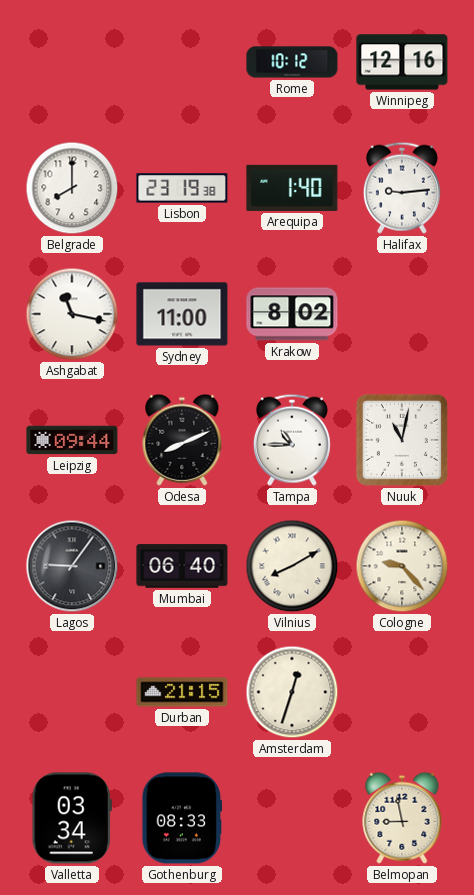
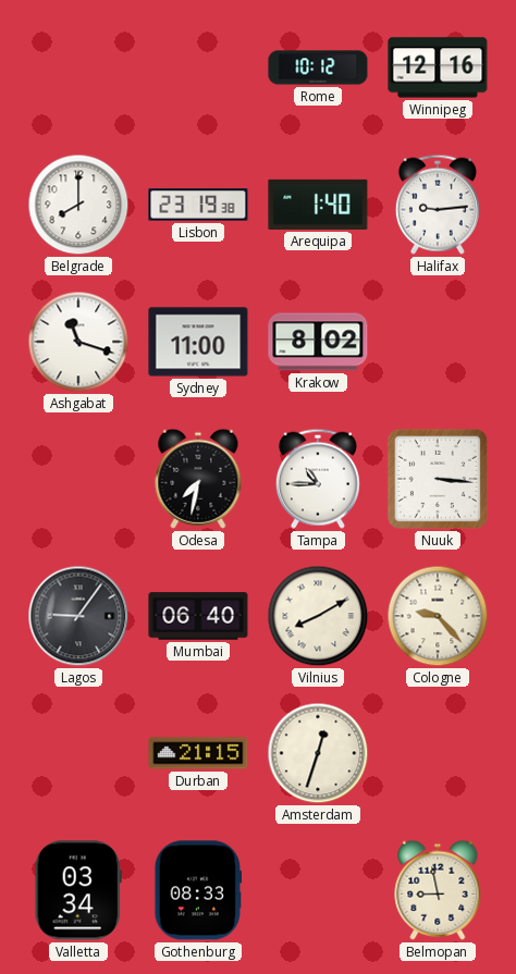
Ashgabat: 11:17 -> 11:18 (78, 342)
Leipzig: 09:44 -> none (72, 440)
Odesa: 8:11 -> 7:32 (198, 479)
Nuuk: 11:02 -> 3:16 (438, 479)
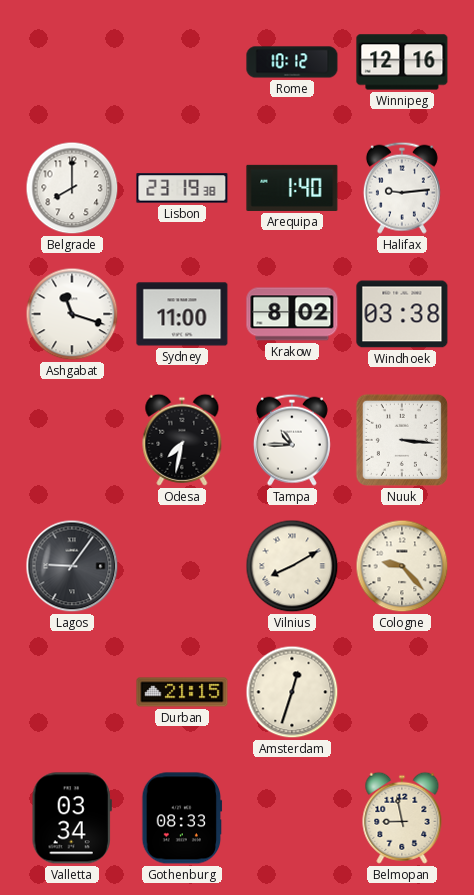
Windhoek: none -> 03:38 (402, 314)
Mumbai: 06:40 -> none (198, 616)
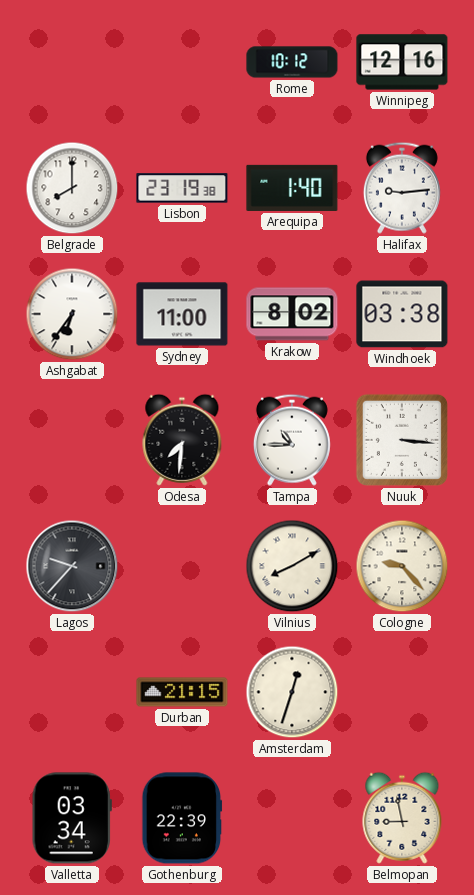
Ashgabat: 11:18 -> 6:36 (72, 314)
Odesa: 7:32 -> 7:31 (182, 440)
Lagos: 9:06 -> 9:37 (72, 566)
Gothenburg: 08:33 -> 22:39 (182, 818)
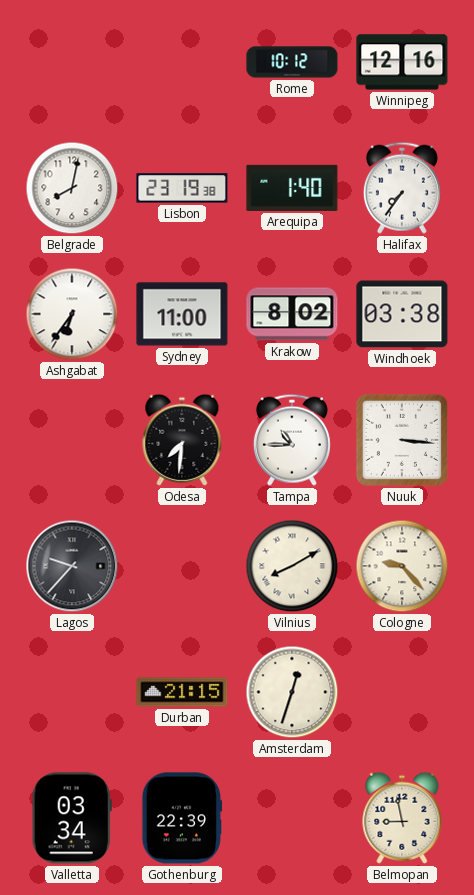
Belgrade: 8:00 -> 8:02 (72, 188)
Halifax: 9:14 -> 7:36 (402, 188)
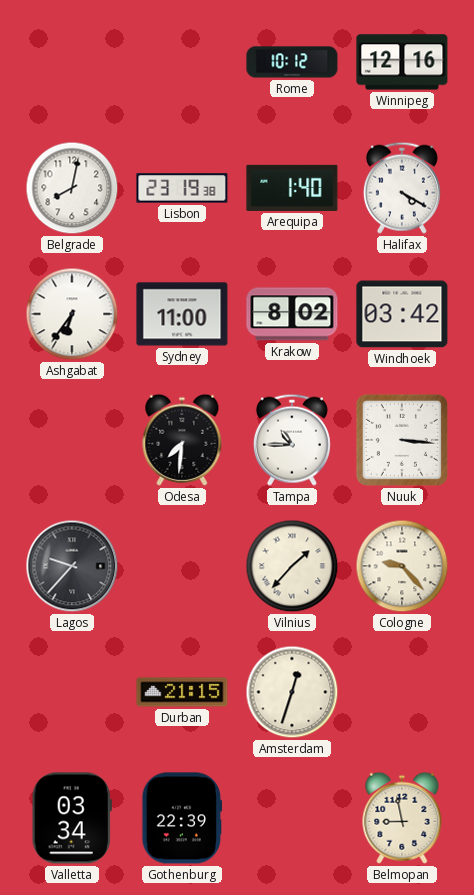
Halifax: 7:36 -> 4:20 (402, 188)
Windhoek: 03:38 -> 03:42 (402, 314)
Vilnius: 8:10 -> 1:37 (292, 566)
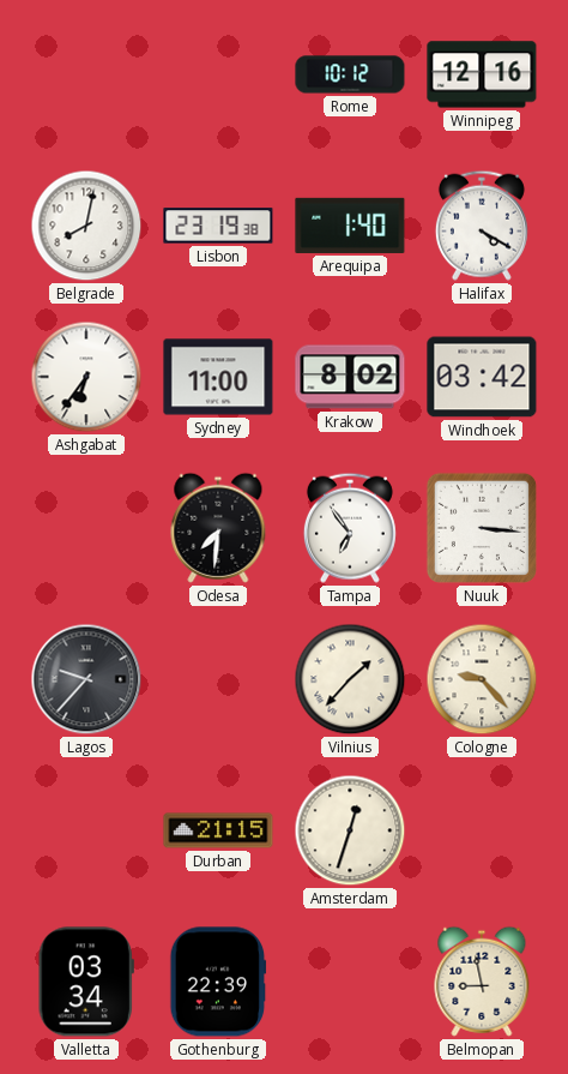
Tampa: 10:45 -> 6:54 (350, 528)
